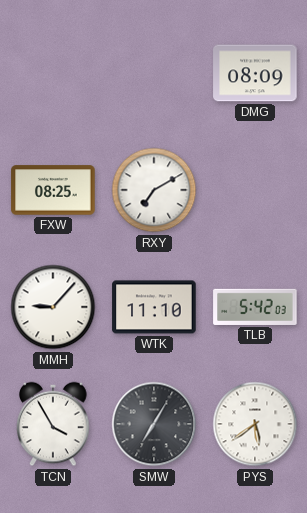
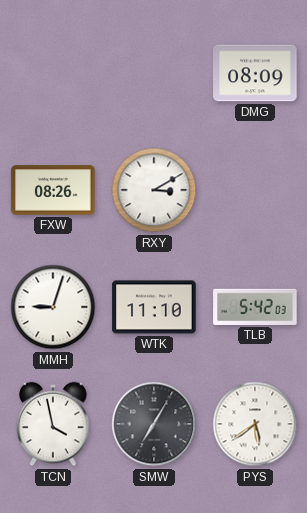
FXW: 08:25 -> 08:26 (53, 190)
RXY: 7:10 -> 3:10 (154, 190)
MMH: 9:07 -> 9:03 (53, 307)
TCN: 3:55 -> 3:58 (53, 424)
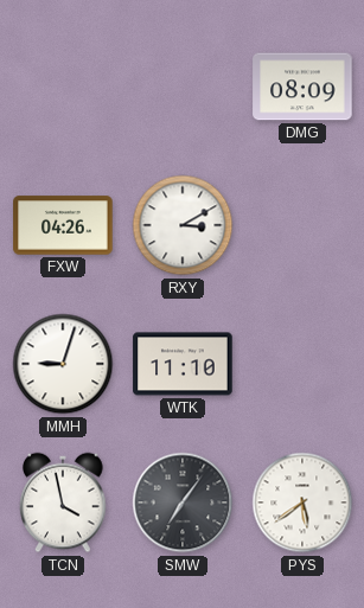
FXW: 08:26 -> 04:26 (63, 225)
TLB: 5:42 -> none (255, 307)
SMW: 7:05 -> 7:06 (183, 503)
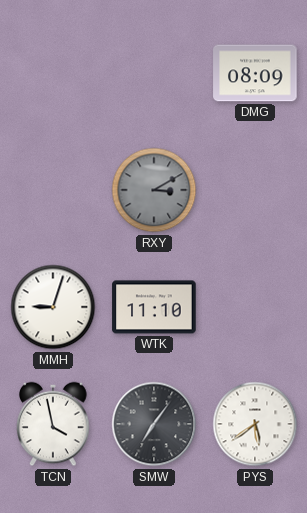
FXW: 04:26 -> none (63, 225)
RXY dial: white -> grey (154, 190)
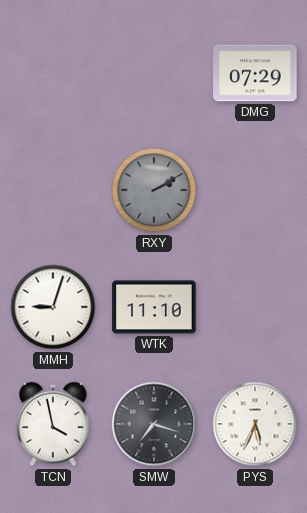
DMG: 08:09 -> 07:29 (255, 73)
RXY: 3:10 -> 2:10 (154, 190)
SMW: 7:06 -> 7:18 (154, 424)
PYS: 5:39 -> 5:34 (255, 424)
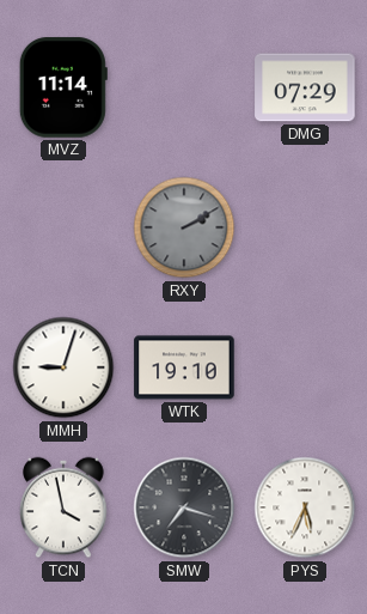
MVZ: none -> 11:14 (63, 87)
WTK: 11:10 -> 19:10 (184, 367)
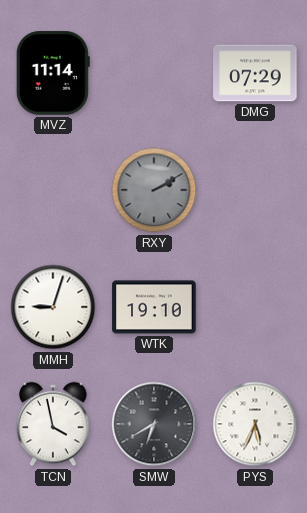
SMW: 7:18 -> 6:40 (154, 424)
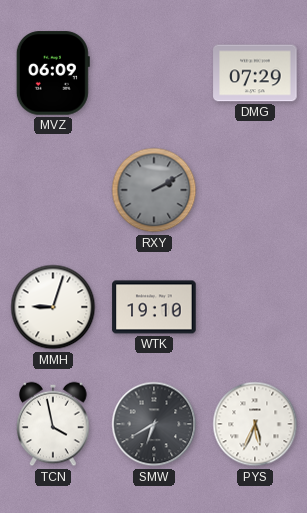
MVZ: 11:14 -> 06:09 (53, 73)
